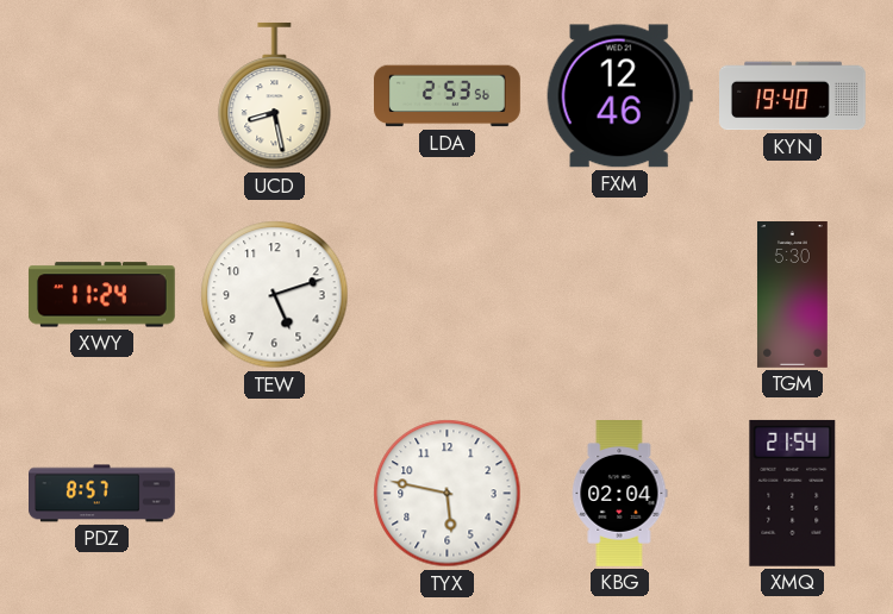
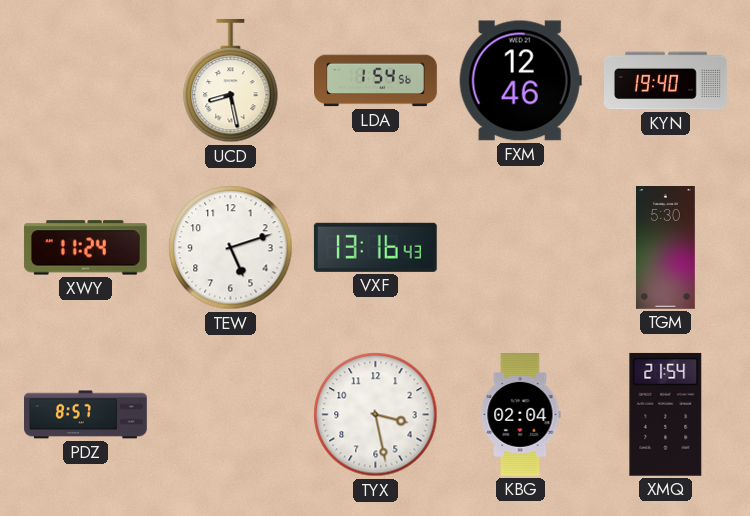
LDA: 2:53 -> 1:54 (376, 81)
VXF: none -> 13:16 (375, 247)
TYX: 5:47 -> 3:28 (376, 415)
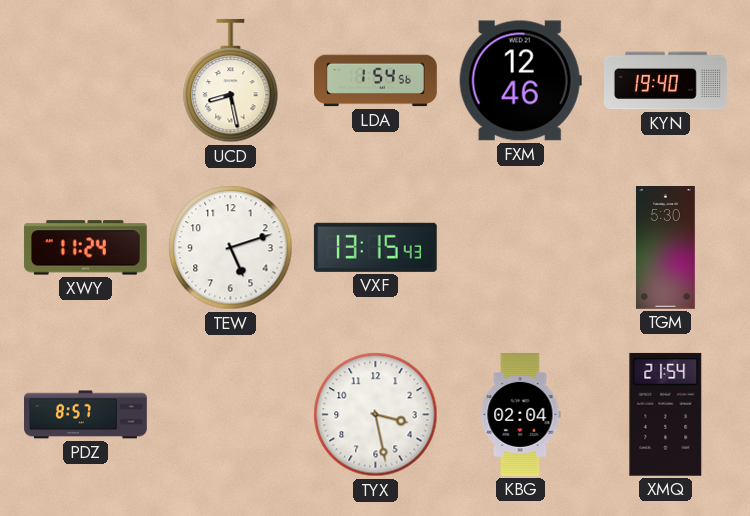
VXF: 13:16 -> 13:15 (375, 247)
